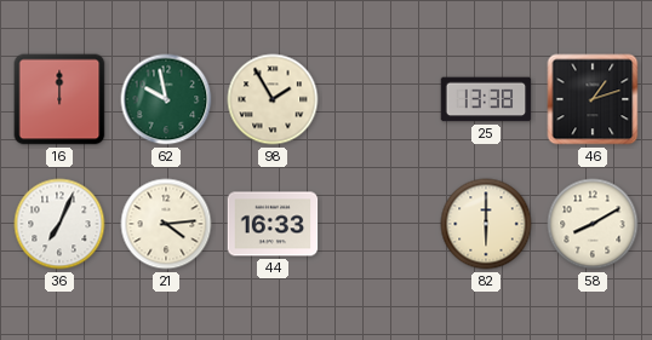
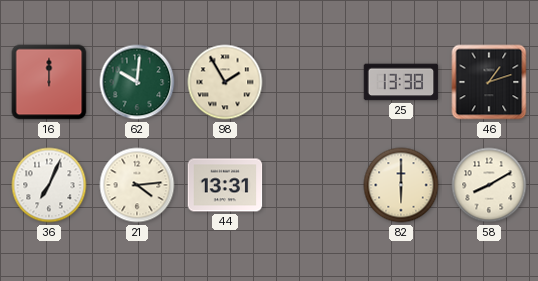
62: 9:58 -> 10:01 (137, 82)
44: 16:33 -> 13:31 (225, 185)
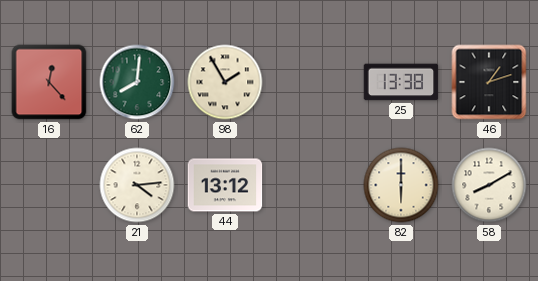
16: 12:00 -> 12:23 (49, 82)
62: 10:01 -> 8:01 (137, 82)
36: 7:04 -> none (49, 185)
44: 13:31 -> 13:12 (225, 185)
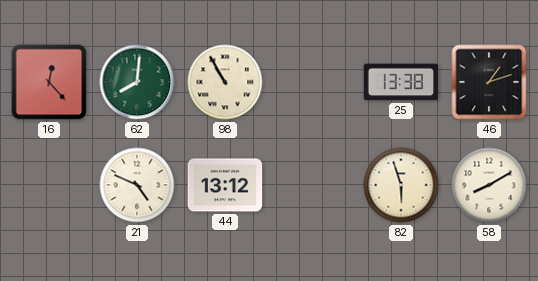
98: 1:55 -> 10:55 (225, 82)
21: 4:14 -> 4:49 (137, 185)
82: 6:00 -> 5:57 (401, 185)
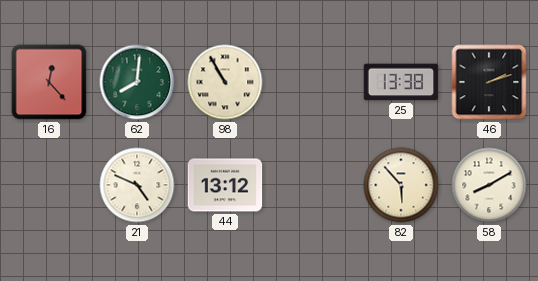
46: 1:12 -> 2:12 (489, 82)
82: 5:57 -> 5:53 (401, 185)
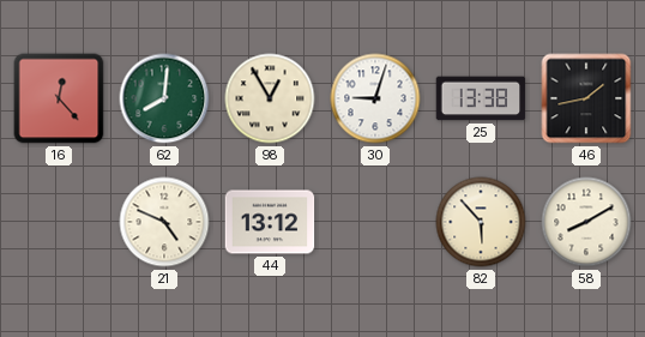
98: 10:55 -> 12:55 (270, 98)
30: none -> 9:03 (375, 98)
46: 2:12 -> 1:43 (586, 98)
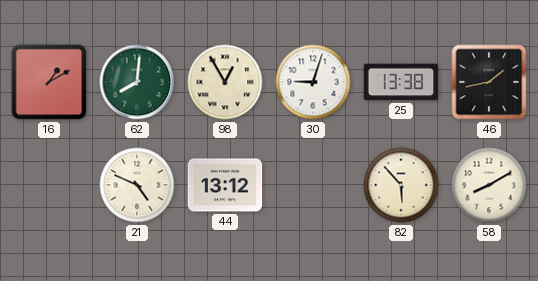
16: 12:23 -> 1:10 (49, 82)
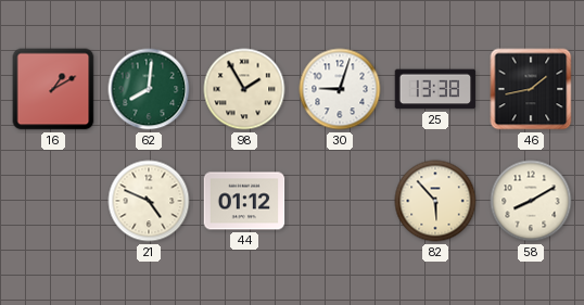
98: 12:55 -> 1:55 (244, 89)
44: 13:12 -> 01:12 (244, 201)
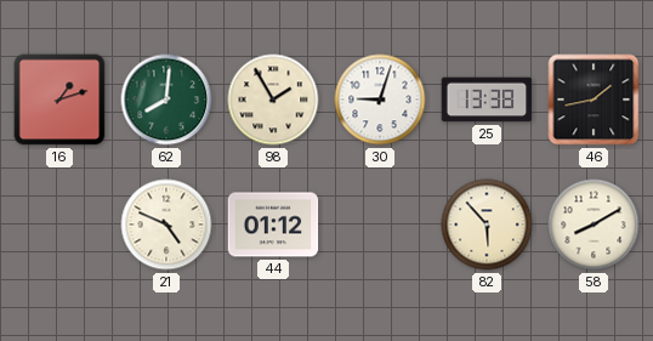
16: 1:10 -> 1:12 (59, 100)
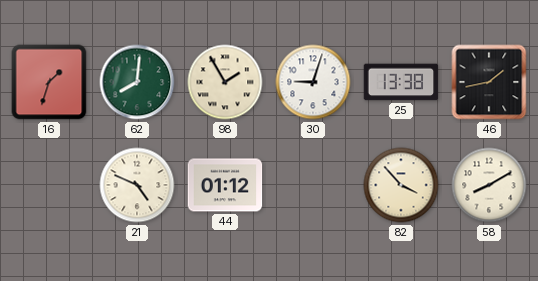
16: 1:12 -> 1:33 (49, 82)
82: 5:53 -> 3:53 (401, 185)
